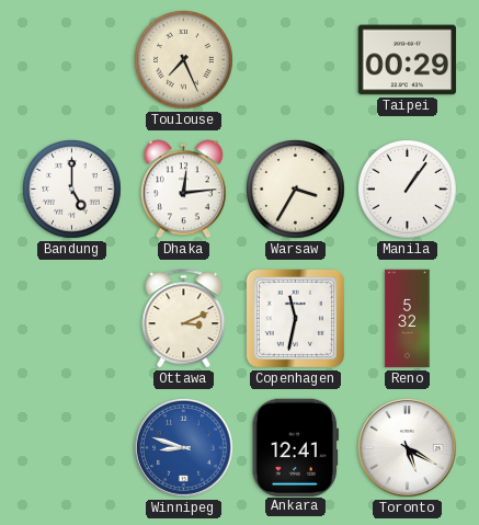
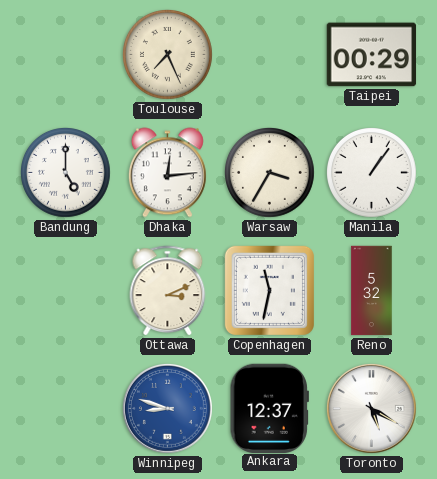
Ankara: 12:41 -> 12:37 (269, 408)
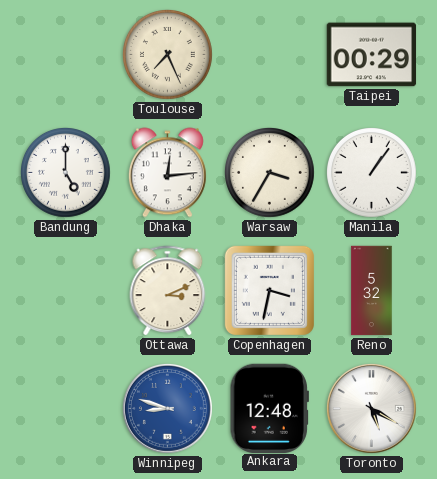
Copenhagen: 11:32 -> 3:32 (269, 290)
Ankara: 12:37 -> 12:48 (269, 408)
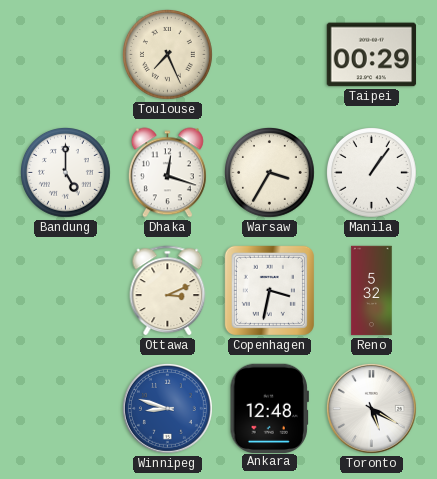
Dhaka: 12:14 -> 12:18 (167, 173)
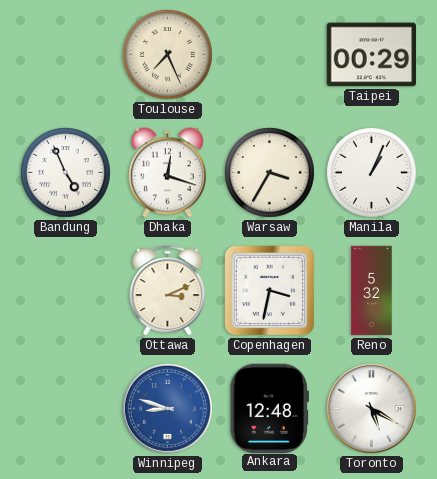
Bandung: 5:00 -> 4:56 (66, 173)
Manila: 1:06 -> 1:04 (372, 173)
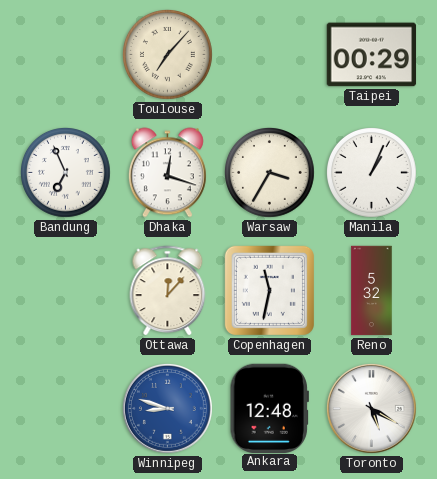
Toulouse: 7:26 -> 7:07 (168, 55)
Bandung: 4:56 -> 6:56 (66, 173)
Ottawa: 3:11 -> 12:07 (168, 291)
Copenhagen: 3:32 -> 11:32 (269, 290)
